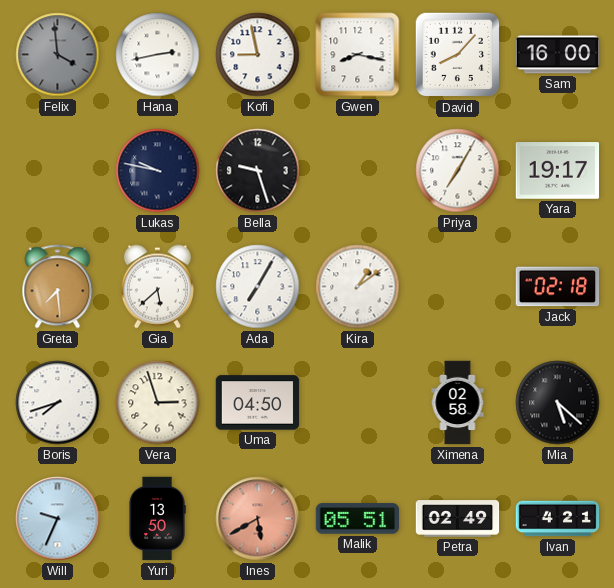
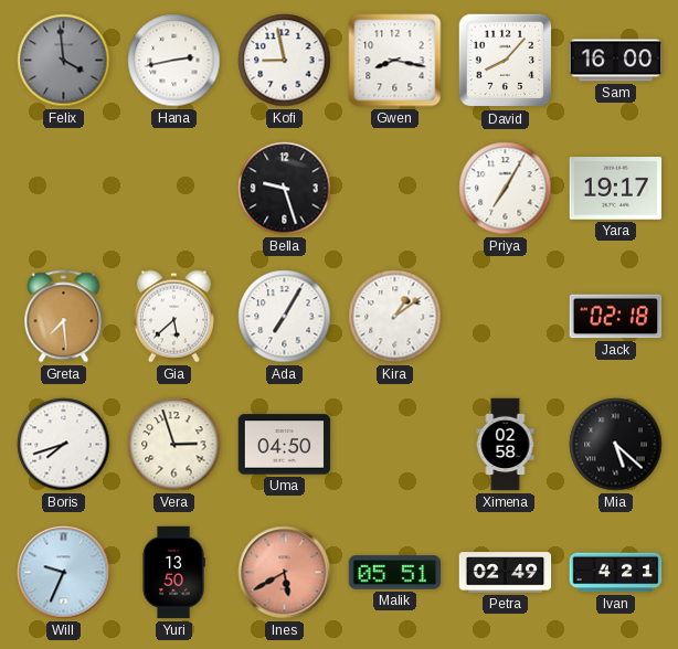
Lukas: 9:47 -> none (158, 171)
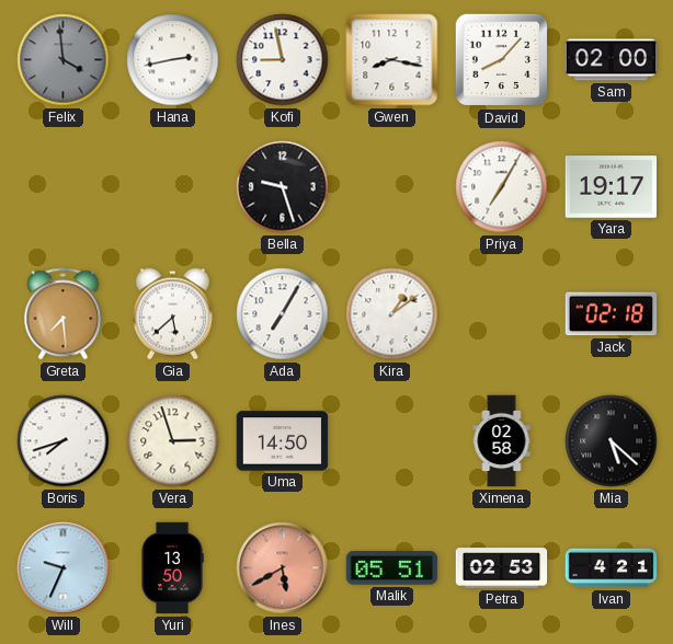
Sam: 16:00 -> 02:00 (612, 60)
Uma: 04:50 -> 14:50 (283, 441)
Petra: 02:49 -> 02:53 (502, 568)
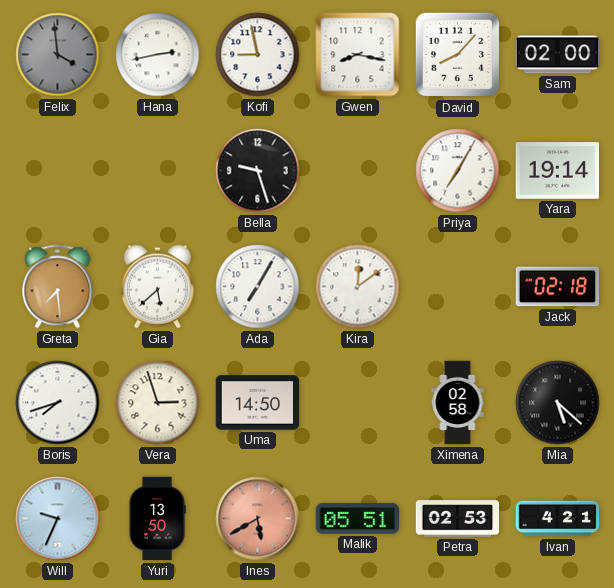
Yara: 19:17 -> 19:14 (558, 171)
Kira: 1:09 -> 12:09 (358, 287)
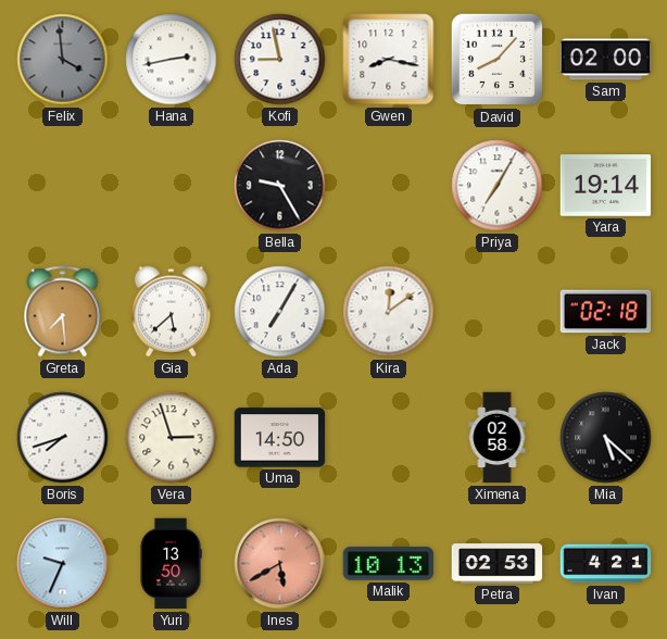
Bella: 9:27 -> 9:25 (280, 186)
Malik: 05:51 -> 10:13 (389, 564)
